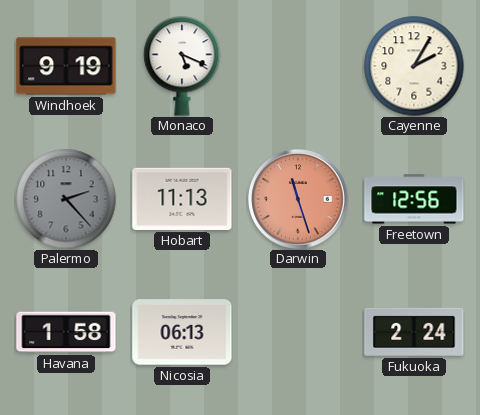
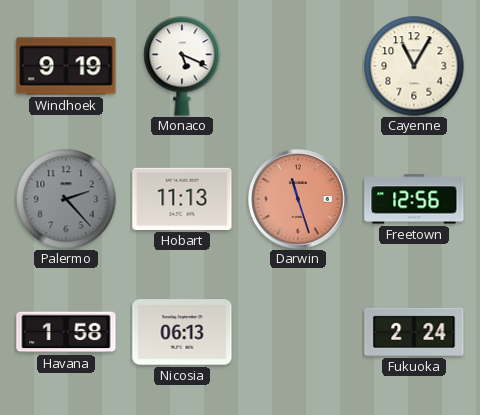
Cayenne: 2:05 -> 11:05 (414, 66)
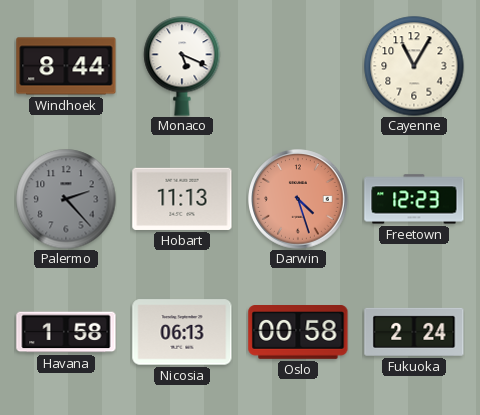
Windhoek: 9:19 -> 8:44 (66, 66)
Darwin: 11:27 -> 4:27 (298, 199)
Freetown: 12:56 -> 12:23 (414, 199)
Oslo: none -> 00:58 (298, 333)
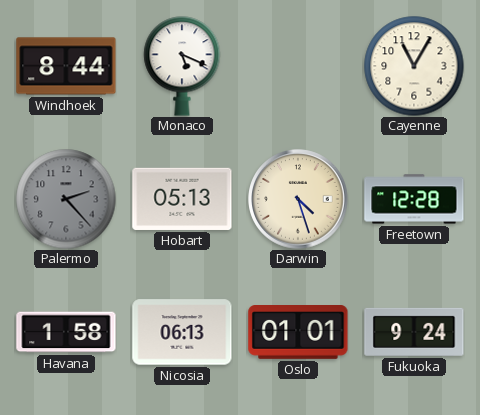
Hobart: 11:13 -> 05:13 (182, 199)
Darwin dial: salmon -> cream (298, 199)
Freetown: 12:23 -> 12:28 (414, 199)
Oslo: 00:58 -> 01:01 (298, 333)
Fukuoka: 2:24 -> 9:24 (414, 332)
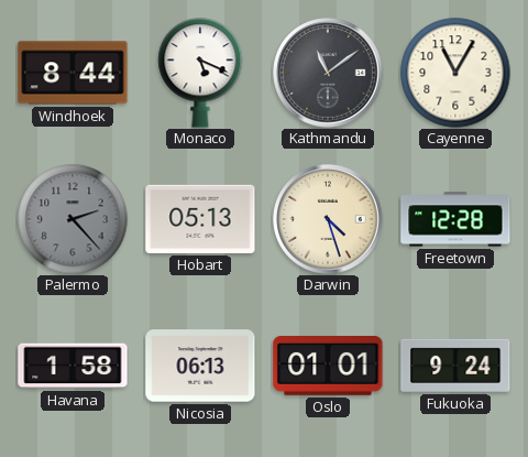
Kathmandu: none -> 11:09 (328, 73)
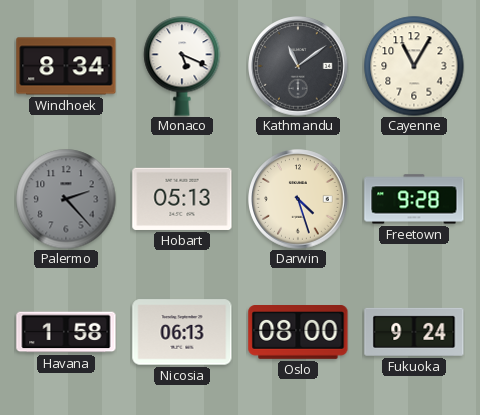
Windhoek: 8:44 -> 8:34 (66, 66)
Freetown: 12:28 -> 9:28 (414, 199)
Oslo: 01:01 -> 08:00 (298, 333)
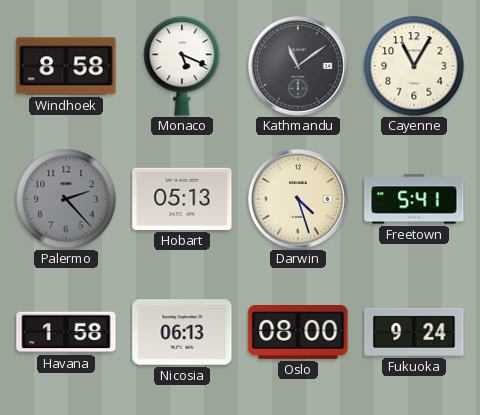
Windhoek: 8:34 -> 8:58 (66, 66)
Freetown: 9:28 -> 5:41 (414, 199)
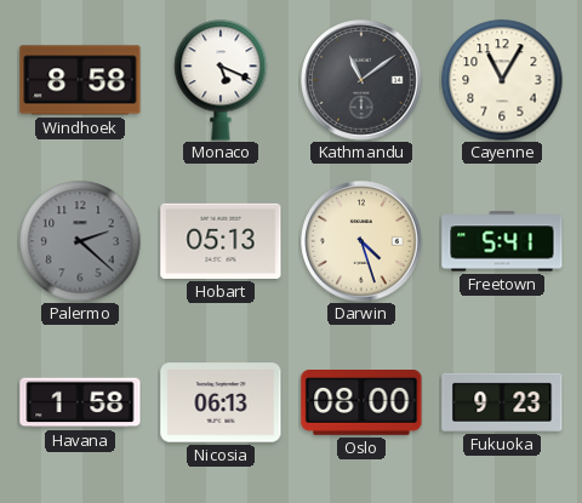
Palermo: 2:23 -> 2:22 (80, 241)
Fukuoka: 9:24 -> 9:23 (502, 402)
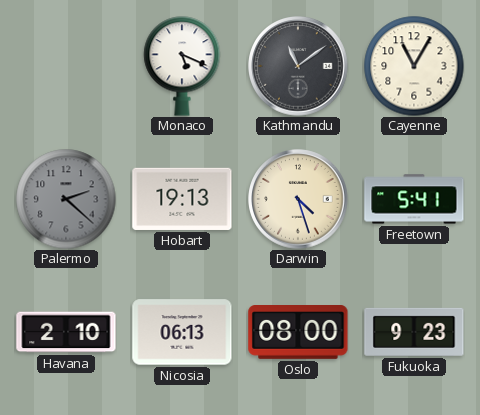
Windhoek: 8:58 -> none (80, 80)
Hobart: 05:13 -> 19:13 (182, 199)
Havana: 1:58 -> 2:10 (66, 332)
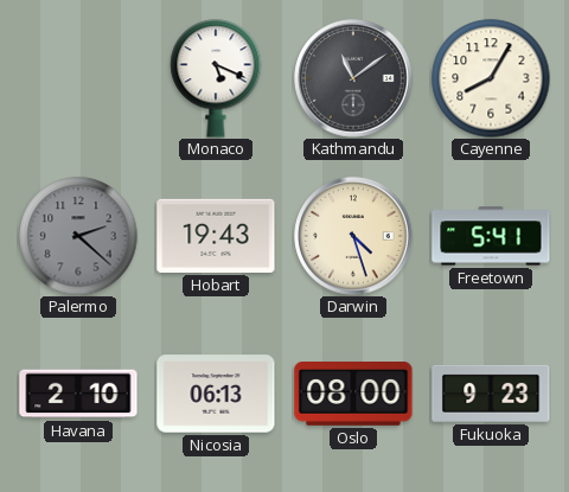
Cayenne: 11:05 -> 8:05 (491, 78)
Hobart: 19:13 -> 19:43 (216, 236)
